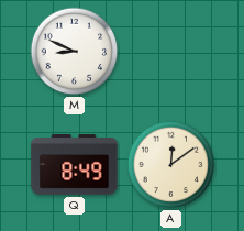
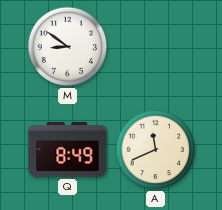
M: 8:49 -> 8:51 (68, 47)
A: 12:09 -> 11:41 (156, 150)
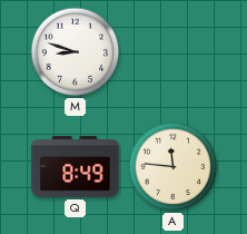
M: 8:51 -> 8:48 (76, 52)
A: 11:41 -> 11:46 (174, 167)
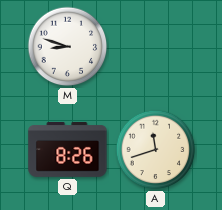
Q: 8:49 -> 8:26 (68, 150)
A: 11:46 -> 11:42 (156, 150)
